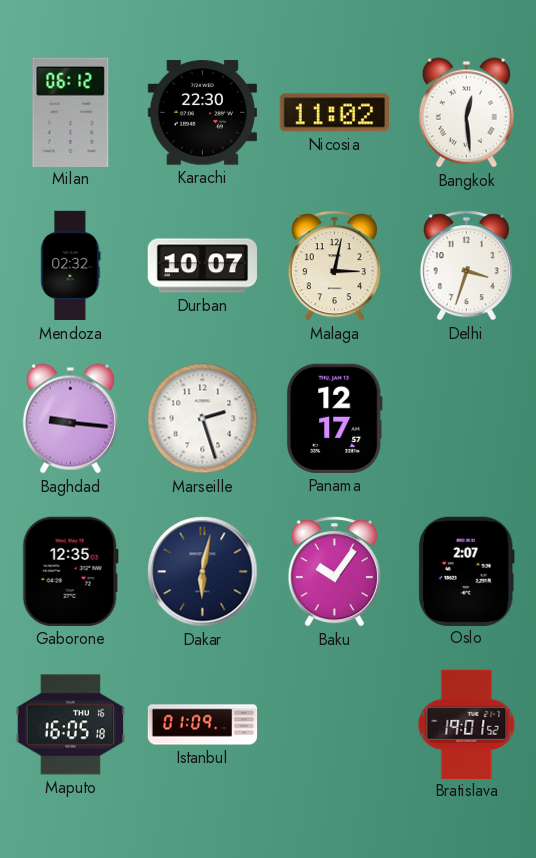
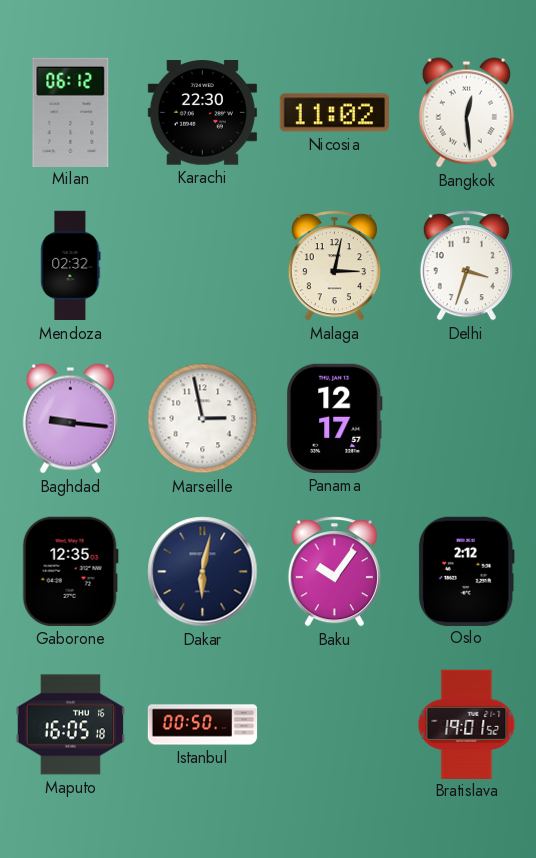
Durban: 10:07 -> none (202, 266)
Marseille: 2:27 -> 2:58 (203, 419)
Oslo: 2:07 -> 2:12 (466, 571)
Istanbul: 01:09 -> 00:50 (203, 725)
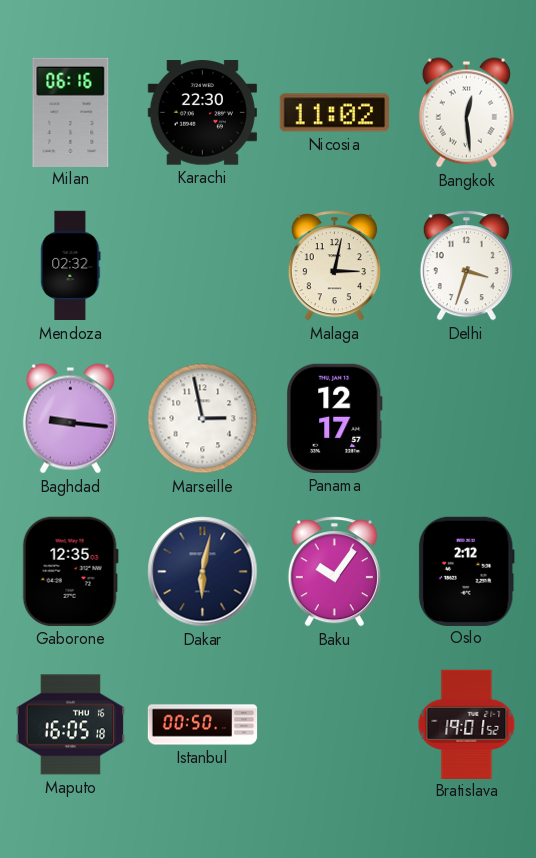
Milan: 06:12 -> 06:16 (71, 112)
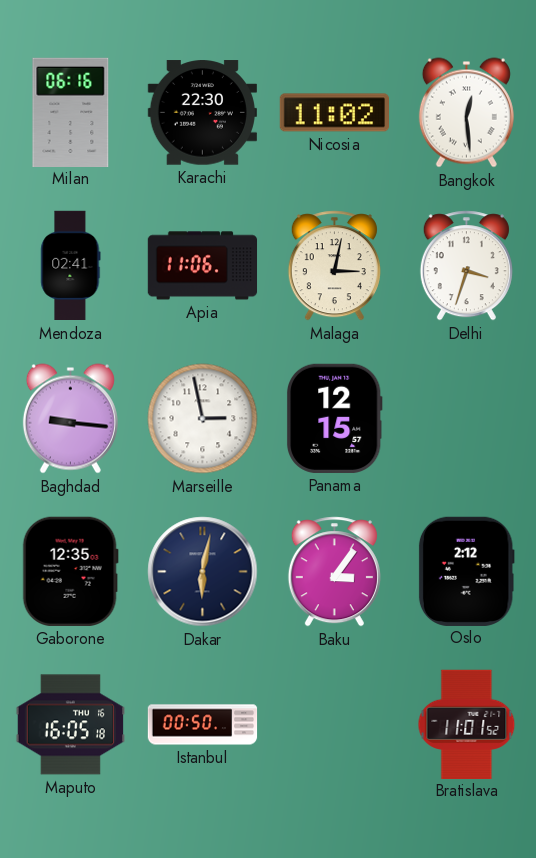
Mendoza: 02:32 -> 02:41 (71, 266)
Apia: none -> 11:06 (203, 266)
Panama: 12:17 -> 12:15 (334, 418)
Baku: 10:06 -> 3:06 (334, 572)
Bratislava: 19:01 -> 11:01 (467, 724)
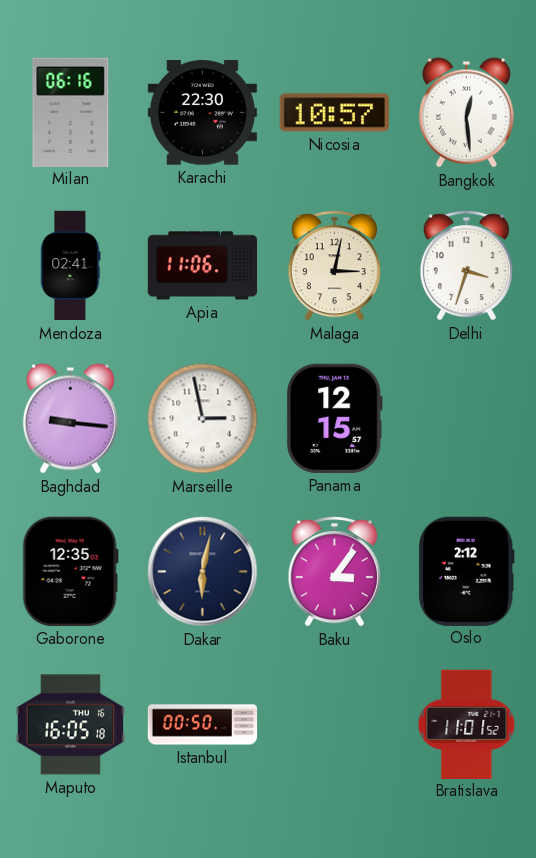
Nicosia: 11:02 -> 10:57 (334, 113)
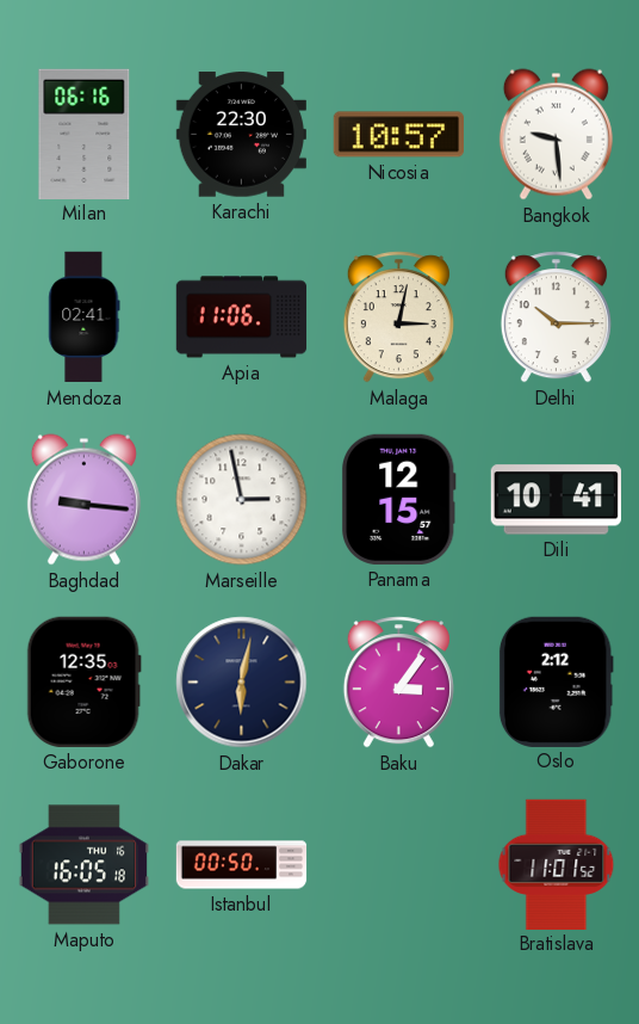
Bangkok: 12:29 -> 9:29 (556, 135)
Delhi: 3:33 -> 10:15 (556, 317)
Dili: none -> 10:41 (556, 500)
